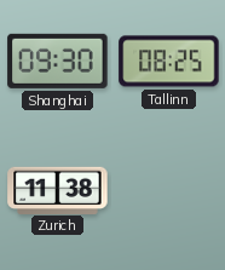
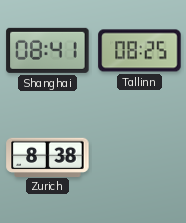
Shanghai: 09:30 -> 08:41 (48, 50)
Zurich: 11:38 -> 8:38 (48, 157)
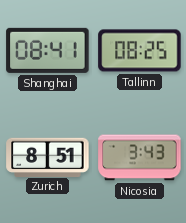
Zurich: 8:38 -> 8:51 (48, 157)
Nicosia: none -> 3:43 (140, 158)
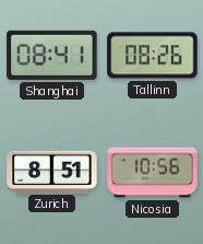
Tallinn: 08:25 -> 08:26 (153, 56)
Nicosia: 3:43 -> 10:56 (153, 173)
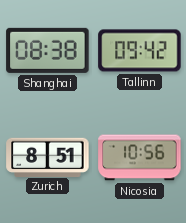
Shanghai: 08:41 -> 08:38 (48, 50)
Tallinn: 08:26 -> 09:42 (140, 51)
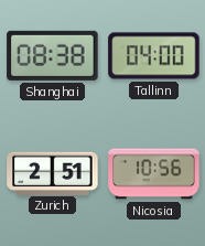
Tallinn: 09:42 -> 04:00 (154, 56)
Zurich: 8:51 -> 2:51 (53, 173)
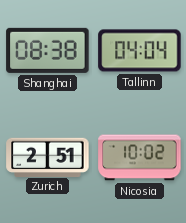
Tallinn: 04:00 -> 04:04 (140, 51)
Nicosia: 10:56 -> 10:02 (140, 158)
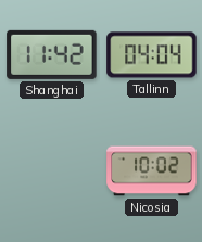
Shanghai: 08:38 -> 11:42 (52, 54)
Zurich: 2:51 -> none (48, 157)
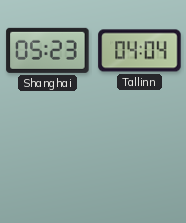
Shanghai: 11:42 -> 05:23 (48, 50)
Nicosia: 10:02 -> none (152, 171)
